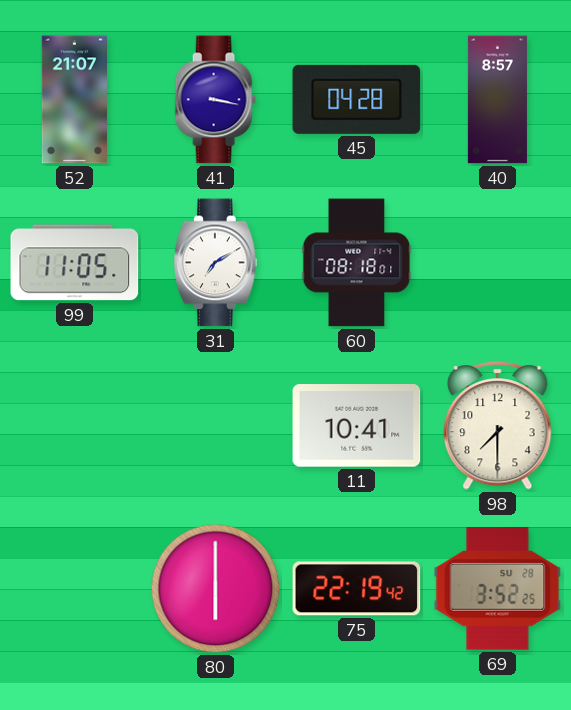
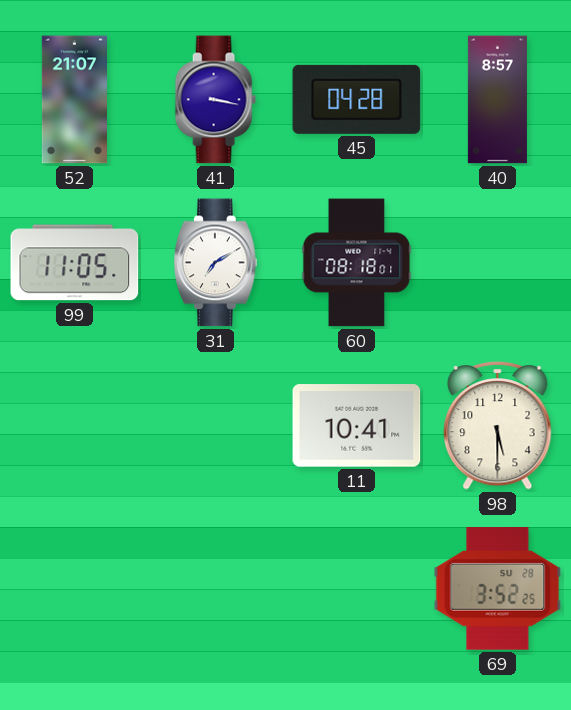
98: 7:30 -> 5:30 (498, 425)
80: 6:00 -> none (216, 589)
75: 22:19 -> none (357, 589)
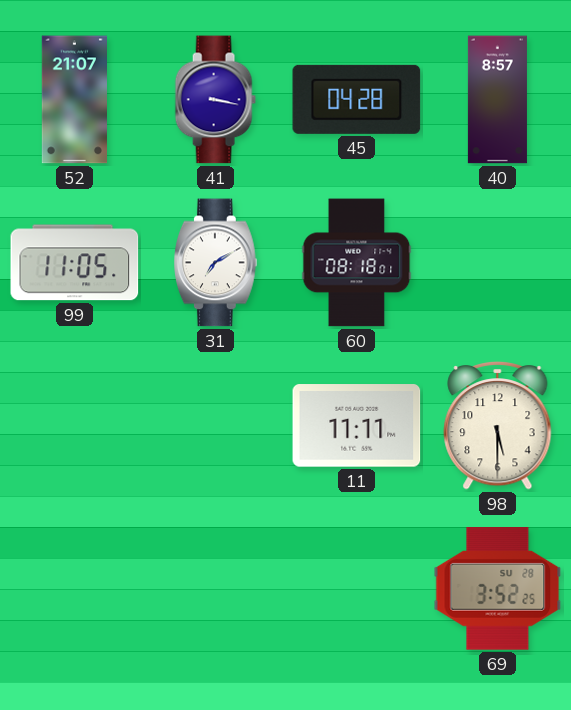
11: 10:41 -> 11:11 (357, 426)
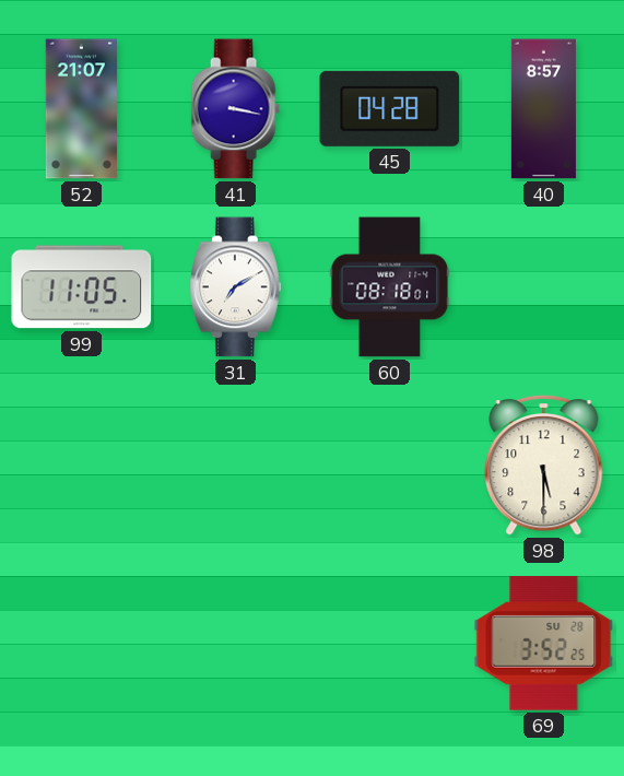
11: 11:11 -> none (357, 426)
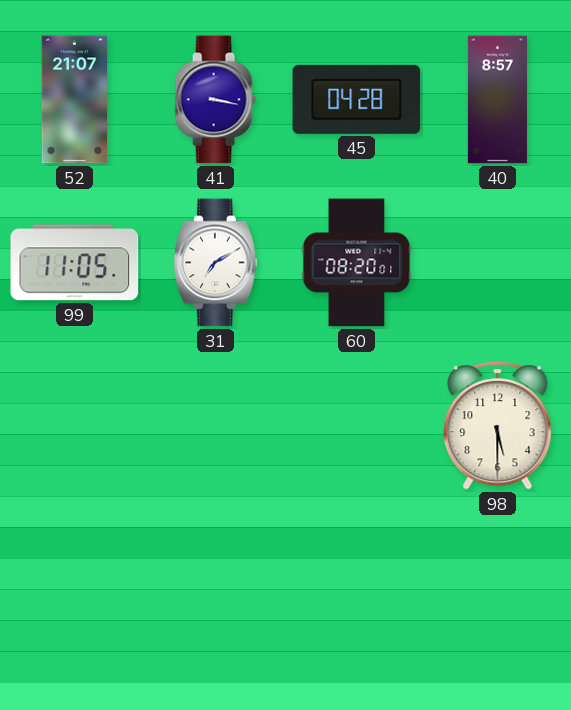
60: 08:18 -> 08:20 (357, 263)
69: 3:52 -> none (544, 644)
